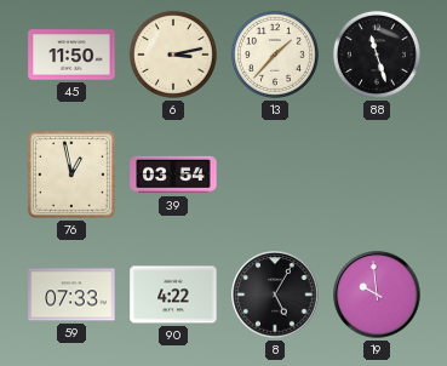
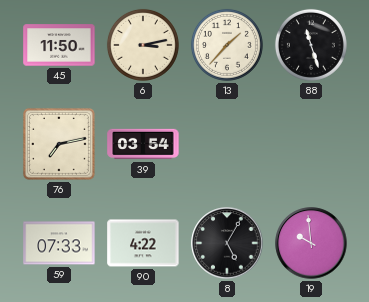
76: 12:58 -> 7:13 (59, 144)
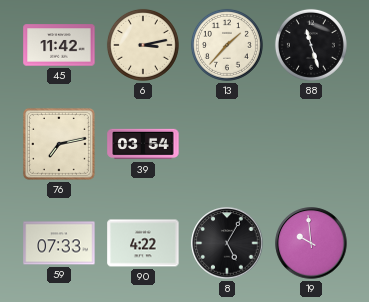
45: 11:50 -> 11:42 (59, 45)
